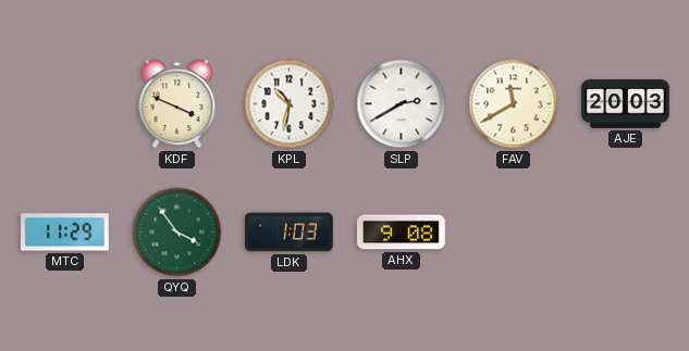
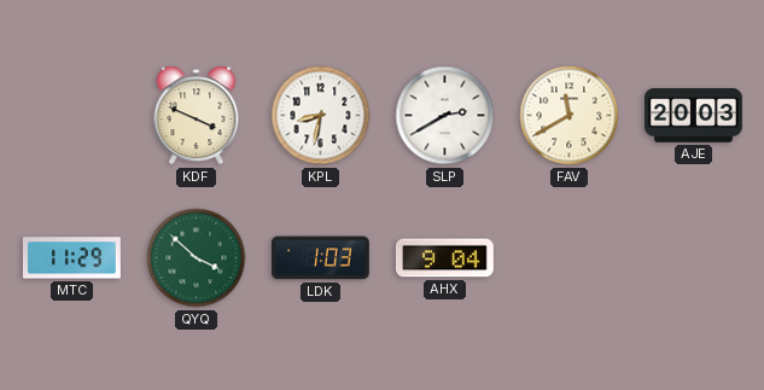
KPL: 10:32 -> 8:32 (321, 116)
QYQ: 3:54 -> 3:52 (197, 258)
AHX: 9:08 -> 9:04 (444, 258)
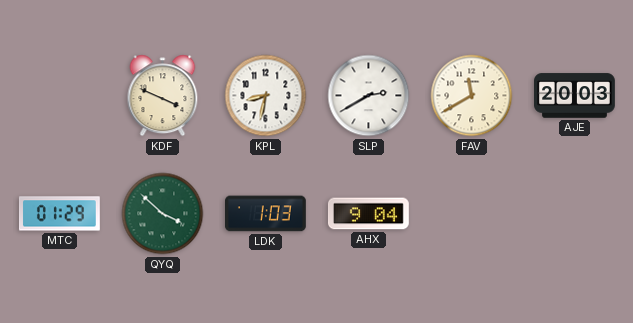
MTC: 11:29 -> 01:29 (59, 214)
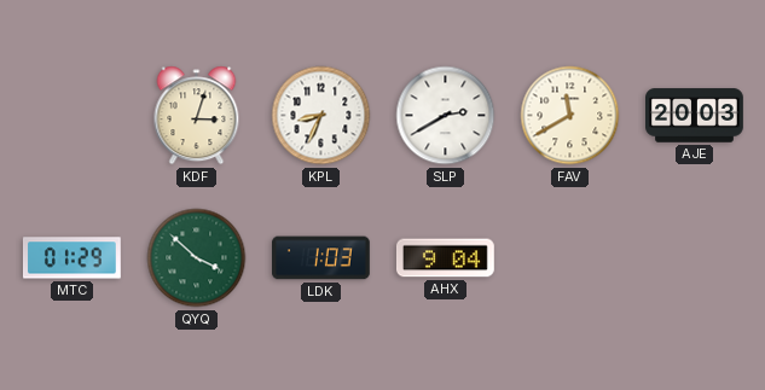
KDF: 3:49 -> 3:03 (197, 116)
KPL: 8:32 -> 8:34 (321, 116)
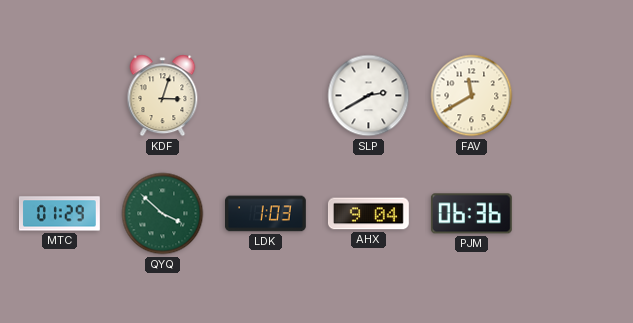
KPL: 8:34 -> none (321, 116)
AJE: 20:03 -> none (695, 116)
PJM: none -> 06:36 (471, 214)
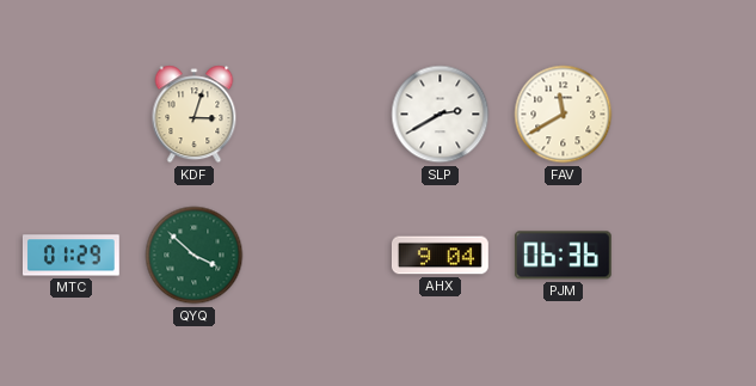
LDK: 1:03 -> none (266, 214)
